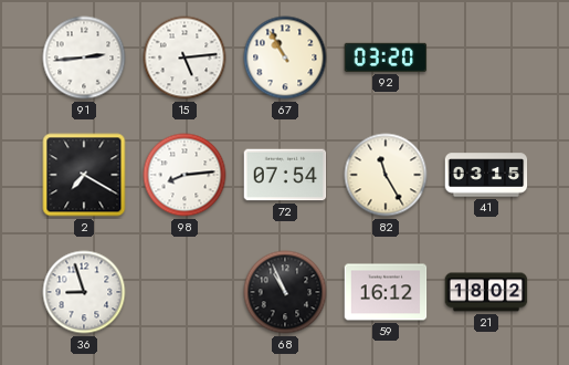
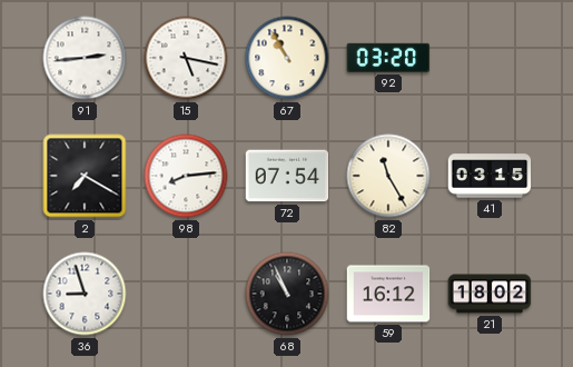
15: 5:14 -> 5:17 (186, 58)
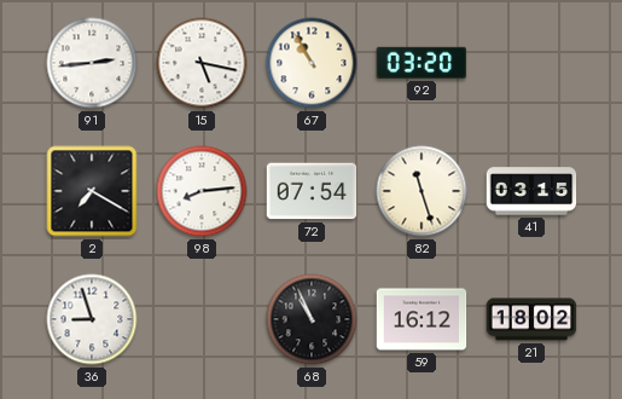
82: 11:25 -> 11:27 (422, 191)
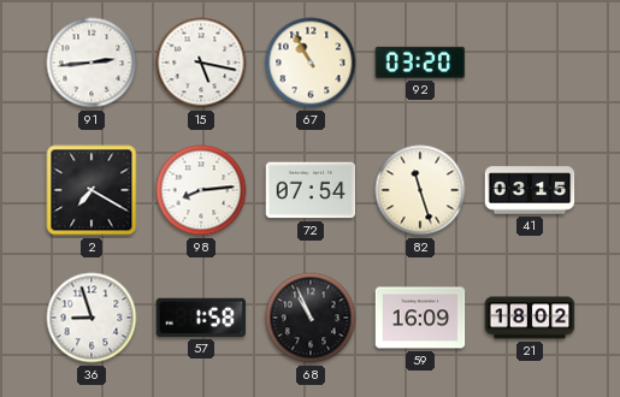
57: none -> 1:58 (201, 318)
59: 16:12 -> 16:09 (420, 318)
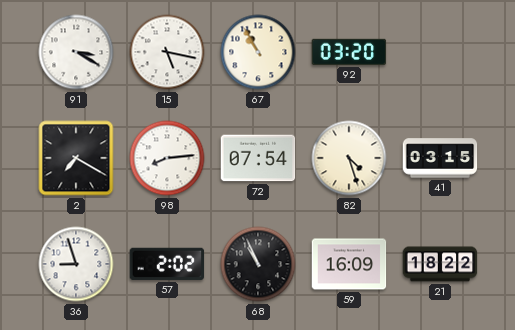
91: 2:44 -> 3:20 (76, 52)
82: 11:27 -> 4:27 (349, 158)
57: 1:58 -> 2:02 (167, 264)
21: 18:02 -> 18:22 (440, 264)
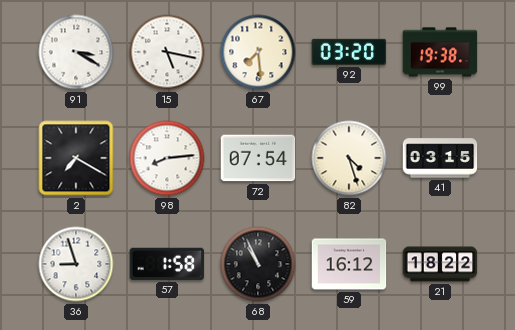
67: 10:55 -> 7:29 (258, 52)
99: none -> 19:38 (440, 52)
57: 2:02 -> 1:58 (167, 264)
59: 16:09 -> 16:12 (349, 264)
